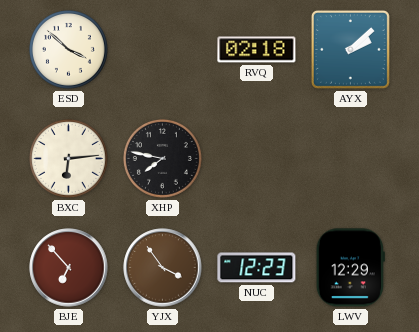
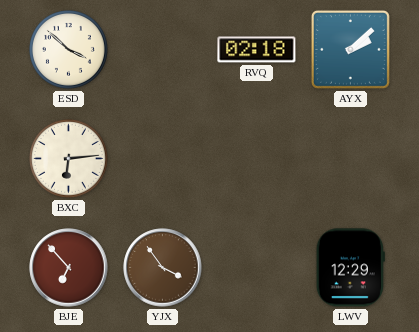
XHP: 7:47 -> none (162, 158)
NUC: 12:23 -> none (257, 268)
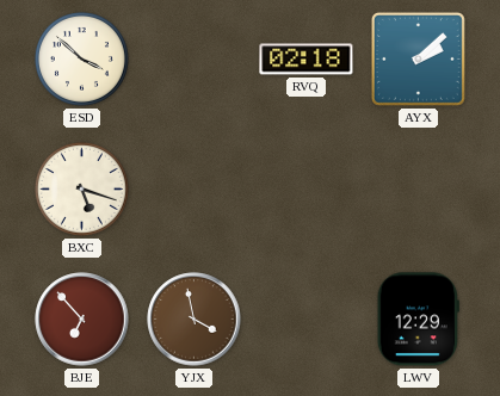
BXC: 6:14 -> 5:18 (81, 188)
YJX: 3:54 -> 3:58 (195, 320)
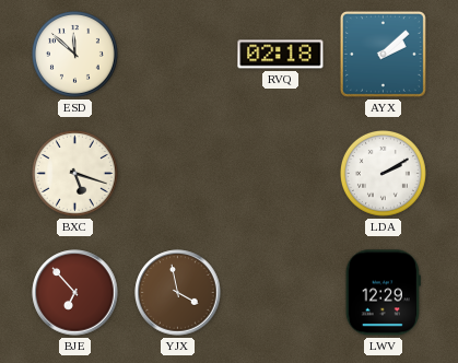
ESD: 3:52 -> 11:52 (74, 54)
LDA: none -> 2:10 (383, 173)
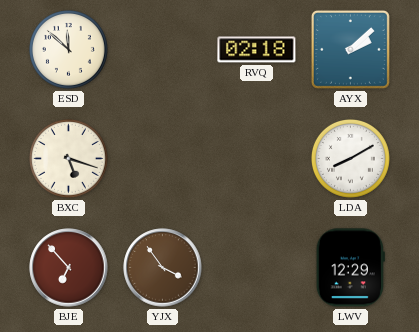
LDA: 2:10 -> 8:10 (350, 158)
YJX: 3:58 -> 3:54 (163, 268)
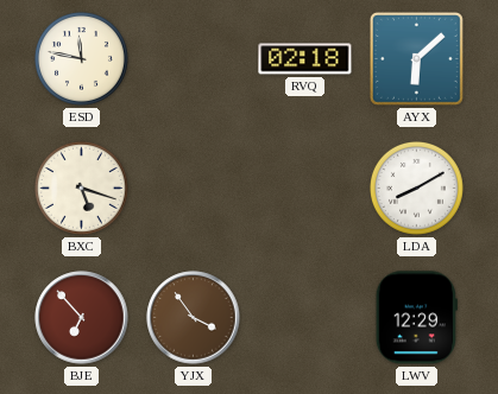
ESD: 11:52 -> 11:47 (81, 58)
AYX: 2:08 -> 6:08 (416, 58)
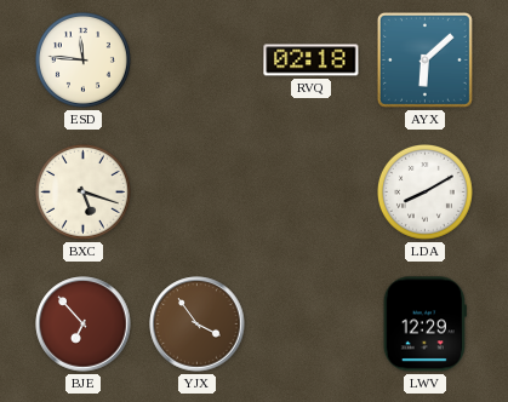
ESD: 11:47 -> 11:46 (82, 59)
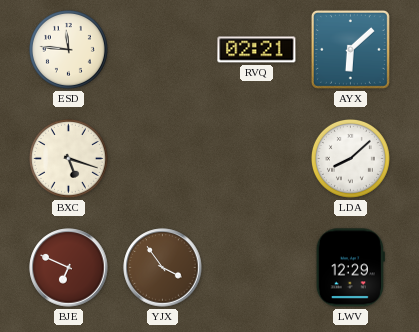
RVQ: 02:18 -> 02:21 (257, 50)
LDA: 8:10 -> 8:08 (350, 158)
BJE: 6:53 -> 6:49 (69, 268)
